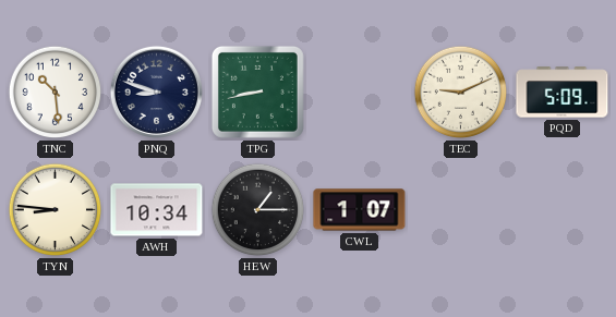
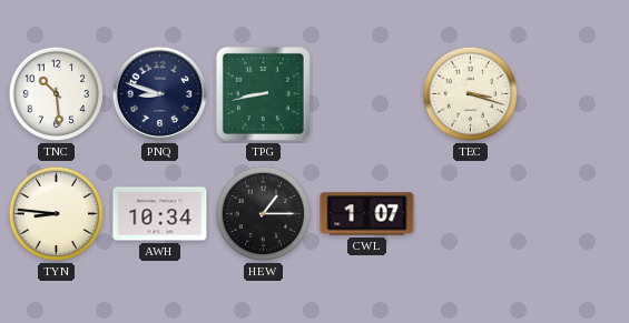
TEC: 9:11 -> 3:18 (471, 94)
PQD: 5:09 -> none (563, 93)
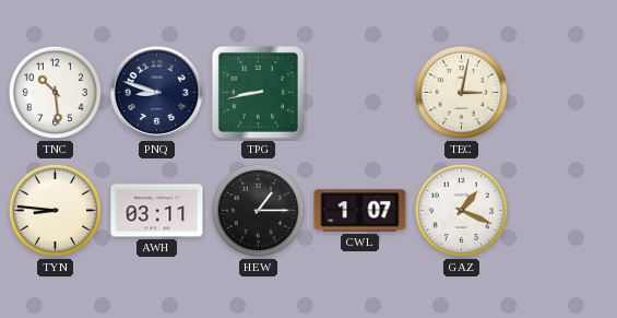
TEC: 3:18 -> 3:02 (462, 93)
AWH: 10:34 -> 03:11 (157, 211)
GAZ: none -> 1:19 (462, 211)
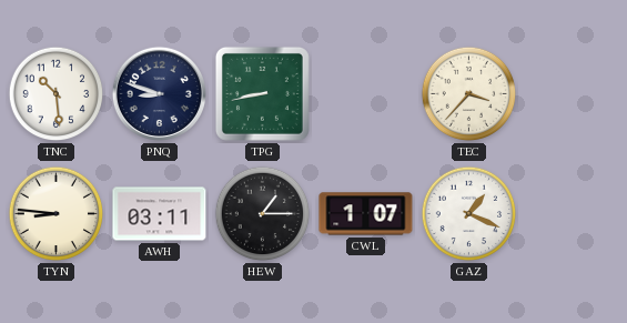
TEC: 3:02 -> 3:37 (469, 94)
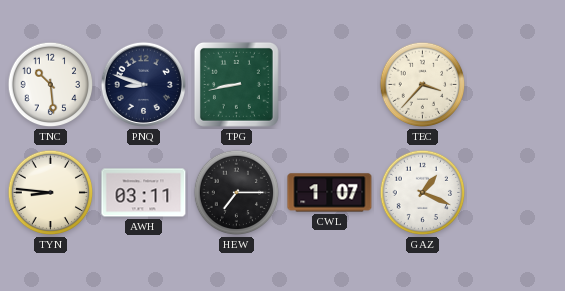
HEW: 1:15 -> 7:15 (237, 193)
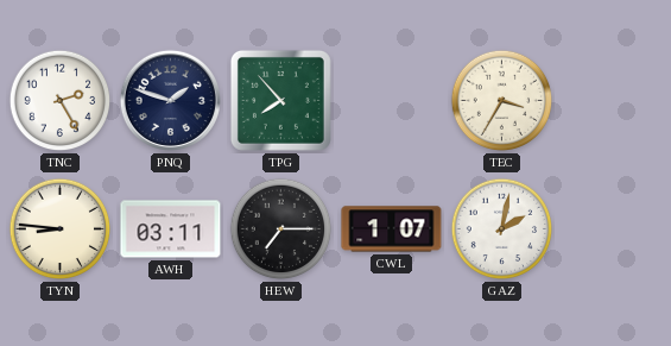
TNC: 10:29 -> 2:25 (61, 101)
PNQ: 8:48 -> 1:48 (170, 100)
TPG: 8:43 -> 7:53 (280, 100)
TEC: 3:37 -> 3:35 (502, 101)
GAZ: 1:19 -> 2:02 (502, 229)
